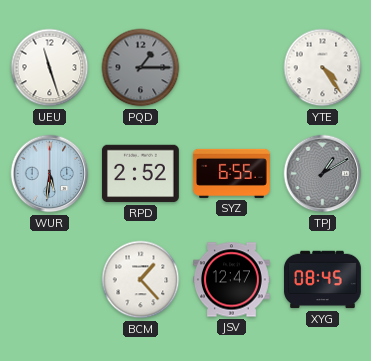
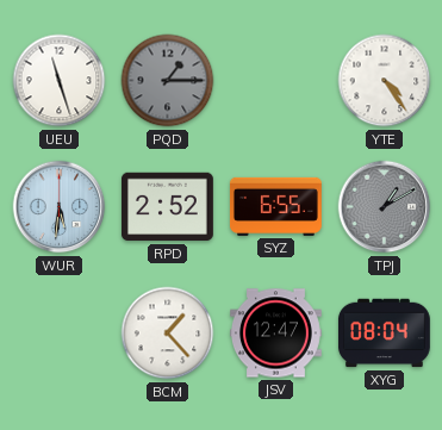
XYG: 08:45 -> 08:04 (384, 334)
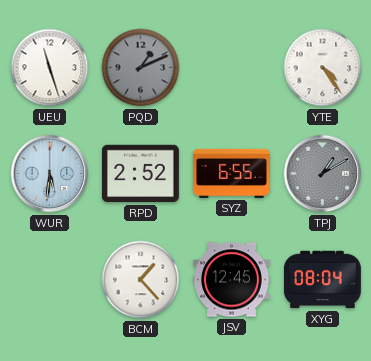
PQD: 1:15 -> 1:11 (141, 68)
JSV: 12:47 -> 12:45 (232, 280)
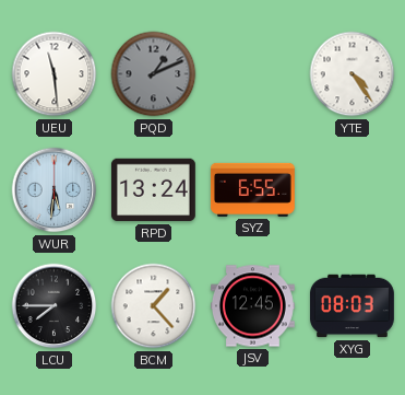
UEU: 11:27 -> 11:29 (55, 74)
RPD: 2:52 -> 13:24 (153, 190)
TPJ: 1:10 -> none (323, 174)
LCU: none -> 7:45 (55, 306)
XYG: 08:04 -> 08:03 (352, 306)
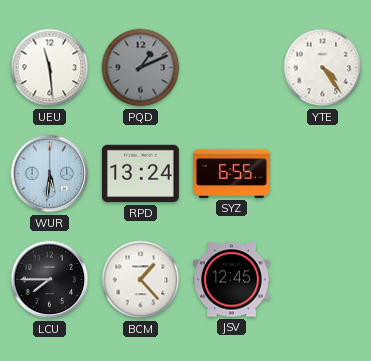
XYG: 08:03 -> none (352, 306)
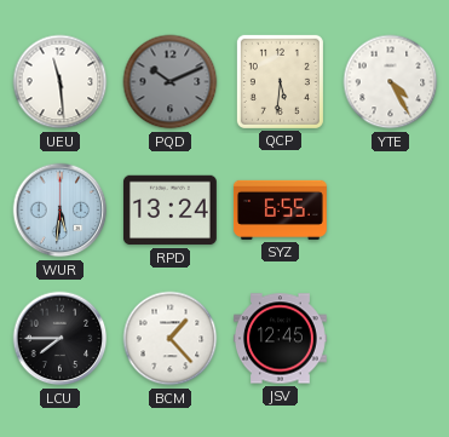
PQD: 1:11 -> 10:11 (171, 82)
QCP: none -> 5:31 (280, 81)
YTE: 4:24 -> 4:25 (391, 82)
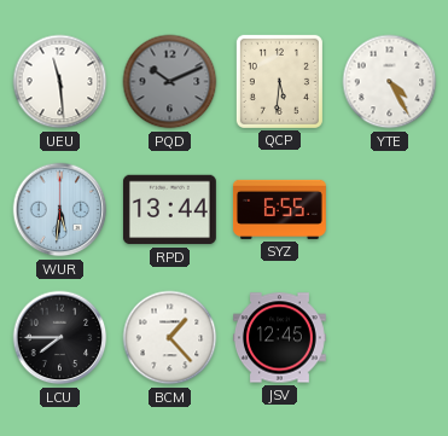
RPD: 13:24 -> 13:44 (169, 210)
